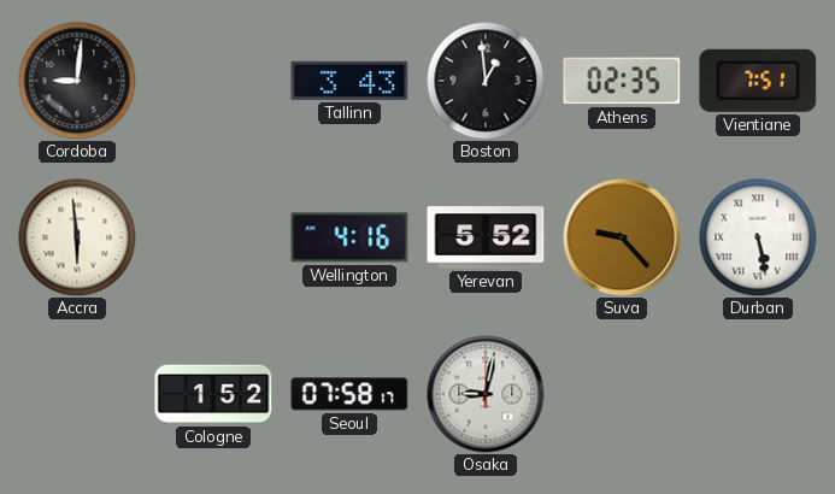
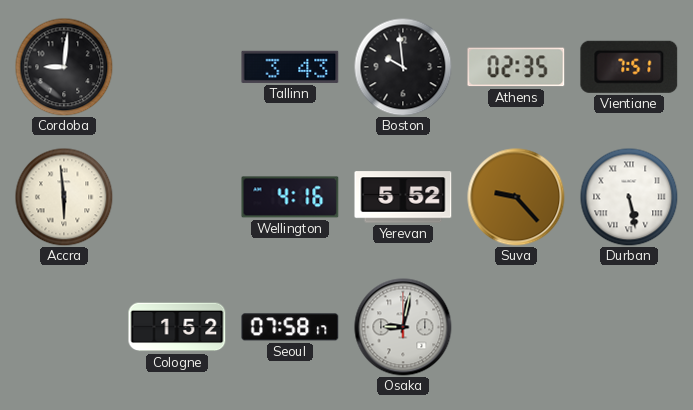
Boston: 12:59 -> 9:59 (403, 67)
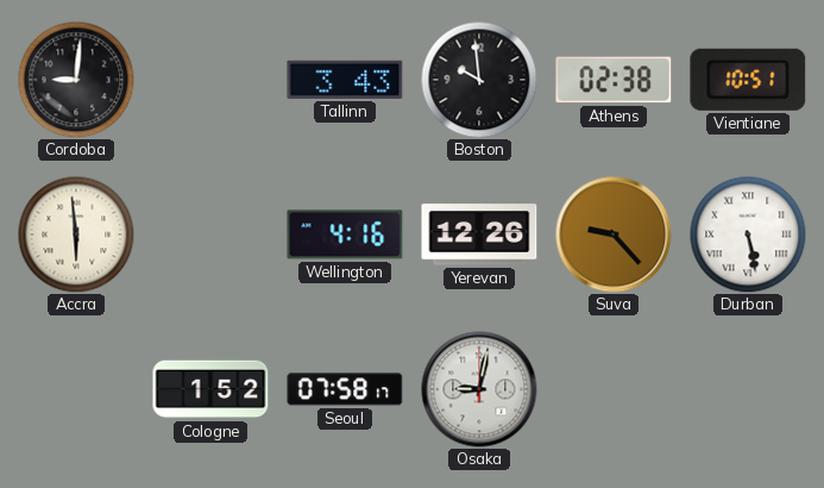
Athens: 02:35 -> 02:38 (614, 80)
Vientiane: 7:51 -> 10:51 (748, 80)
Yerevan: 5:52 -> 12:26 (479, 234)
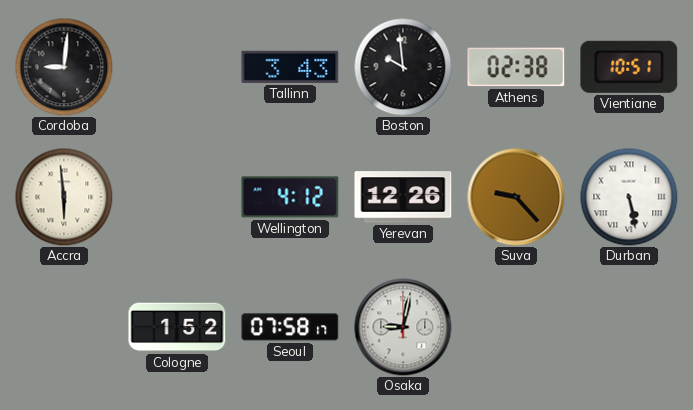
Wellington: 4:16 -> 4:12 (290, 197)
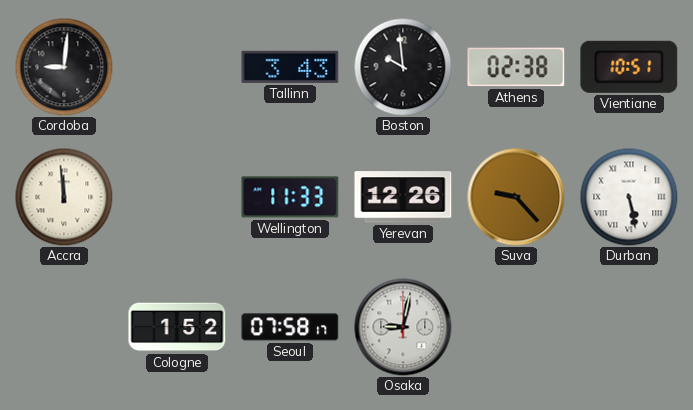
Accra: 5:59 -> 11:59 (64, 197)
Wellington: 4:12 -> 11:33 (290, 197)
